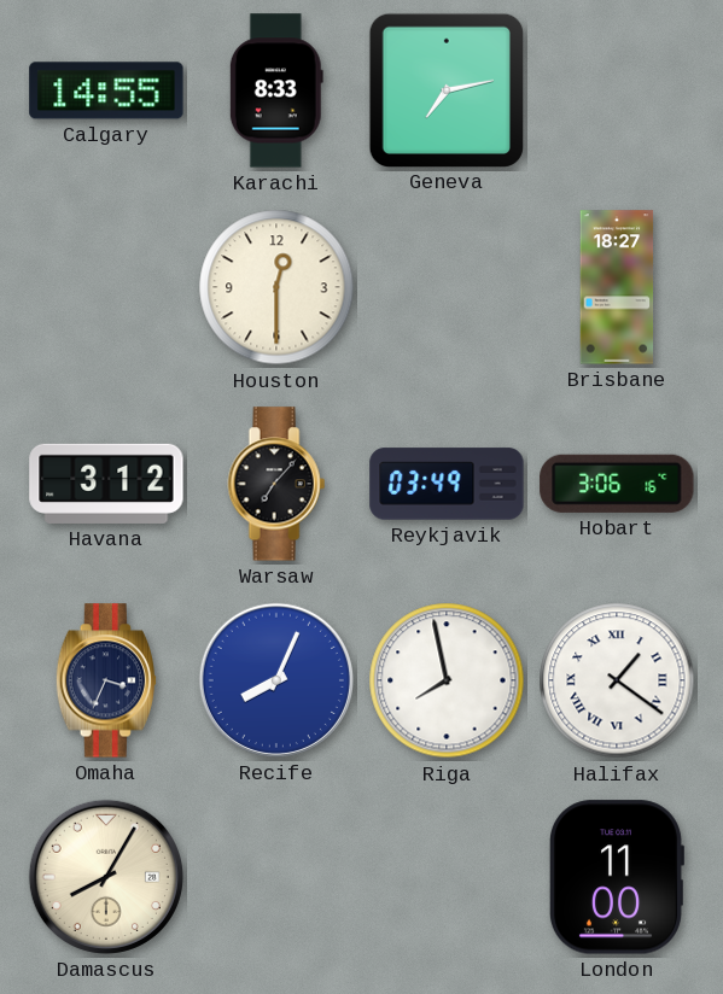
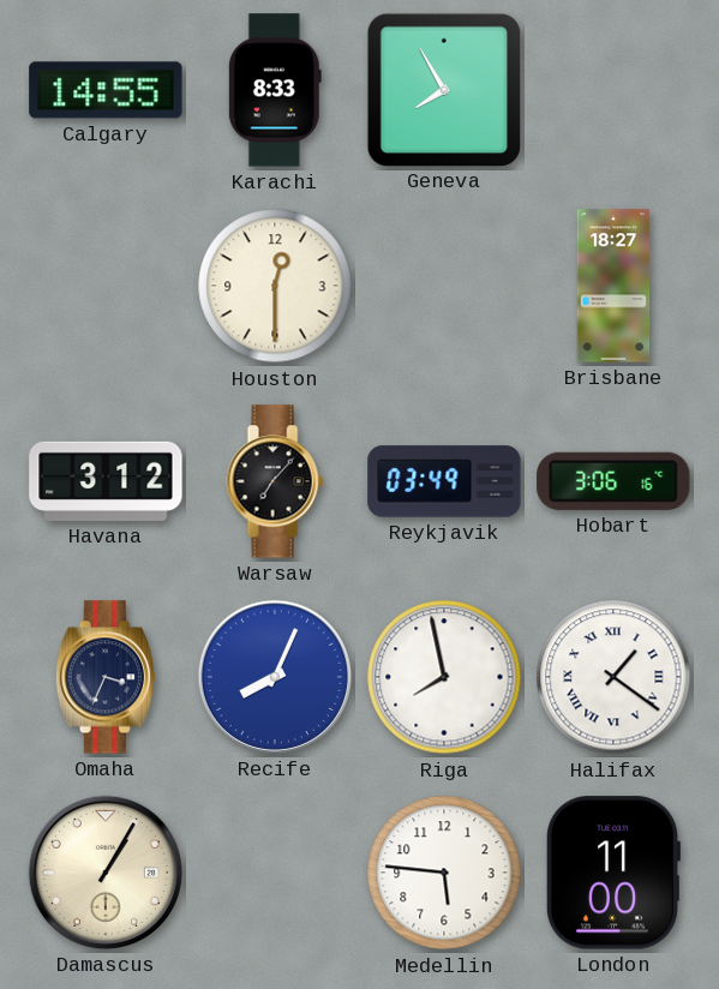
Geneva: 7:13 -> 7:55 (443, 89)
Damascus: 8:05 -> 1:05 (106, 873)
Medellin: none -> 5:46 (444, 873)
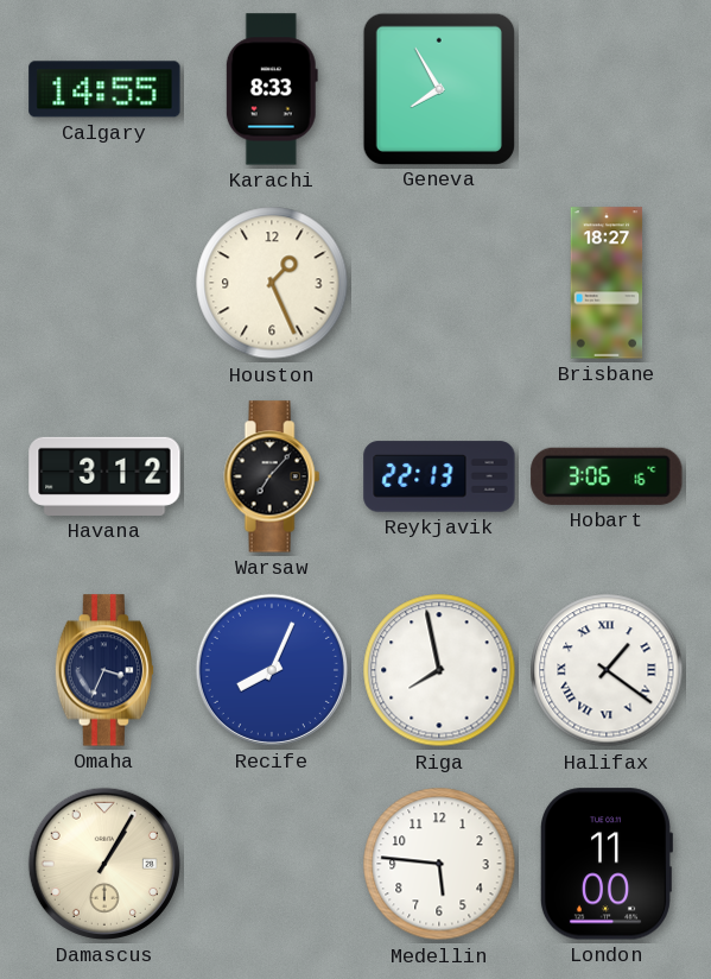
Houston: 12:30 -> 1:26 (272, 283)
Reykjavik: 03:49 -> 22:13 (439, 476)
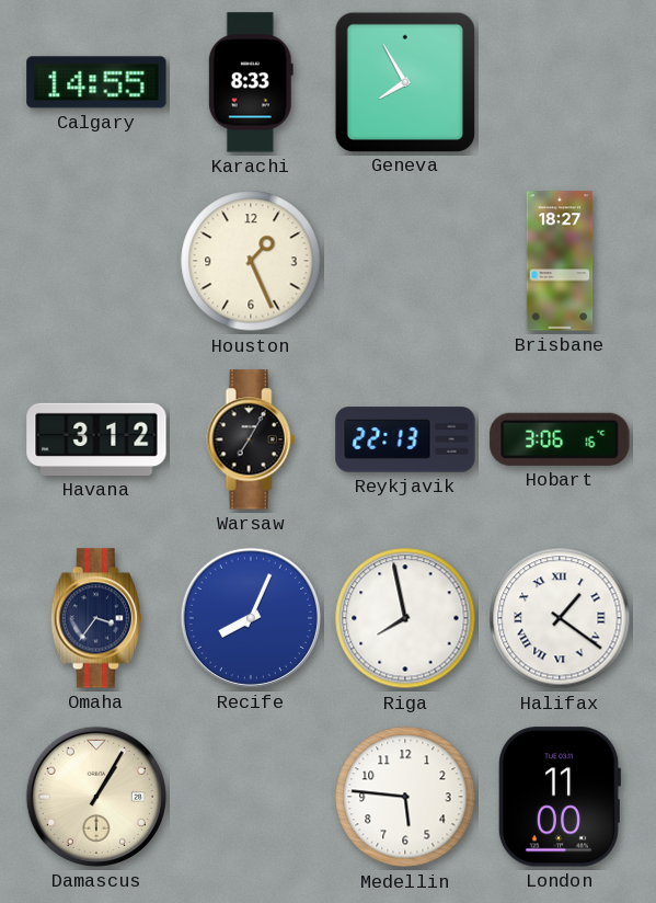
Warsaw: 7:07 -> 7:05 (251, 439)
Omaha: 3:34 -> 3:36 (96, 618)
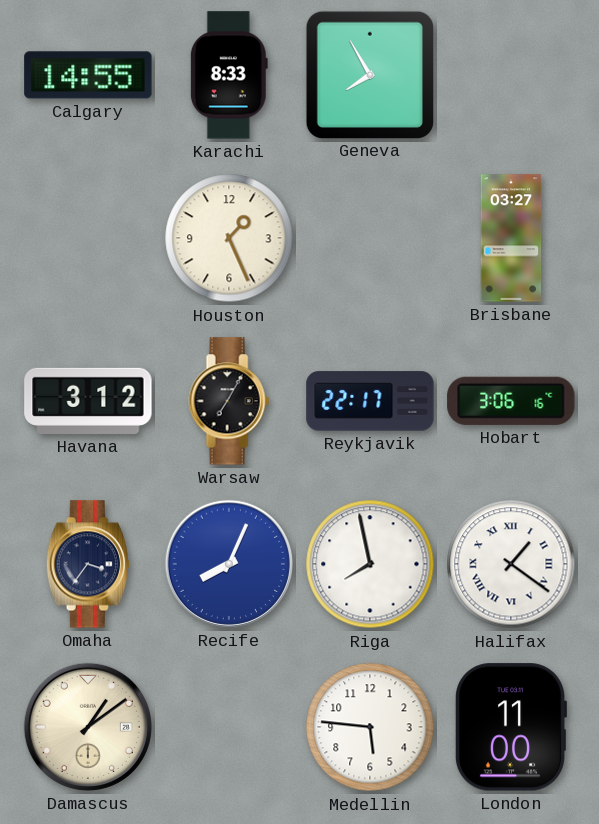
Brisbane: 18:27 -> 03:27 (511, 238)
Reykjavik: 22:13 -> 22:17 (370, 401)
Damascus: 1:05 -> 1:09 (88, 727)
